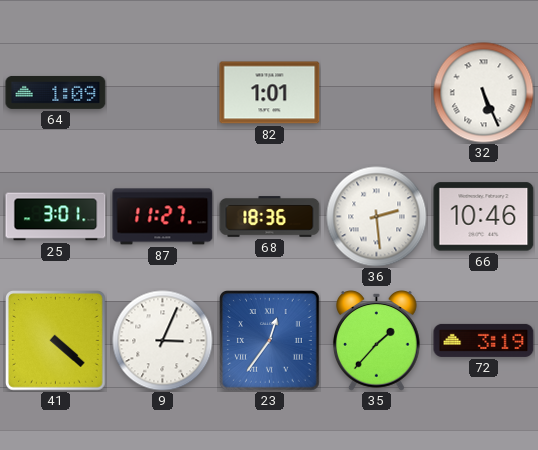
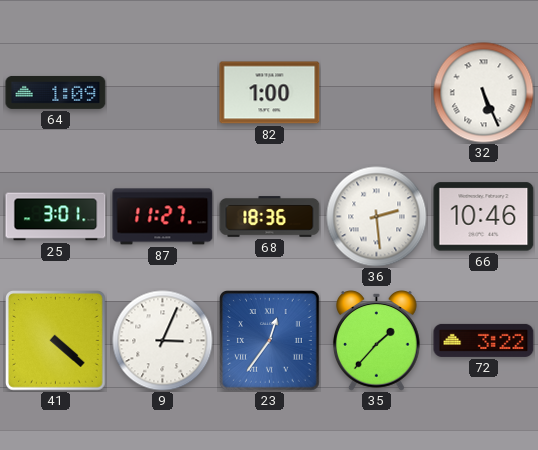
82: 1:01 -> 1:00 (270, 93)
72: 3:19 -> 3:22 (484, 340)
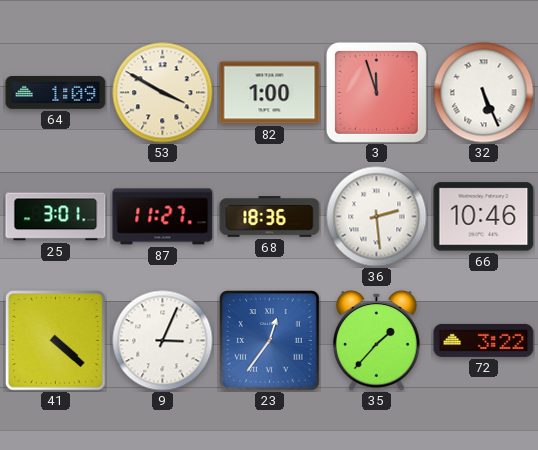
53: none -> 3:50 (163, 93)
3: none -> 11:57 (376, 92)
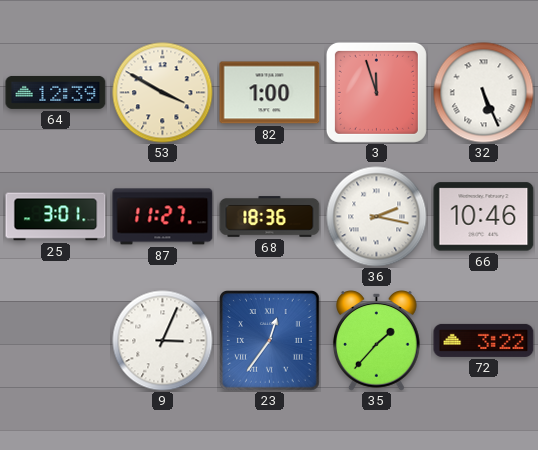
64: 1:09 -> 12:39 (56, 92)
36: 2:29 -> 2:17 (377, 217)
41: 4:22 -> none (56, 341)
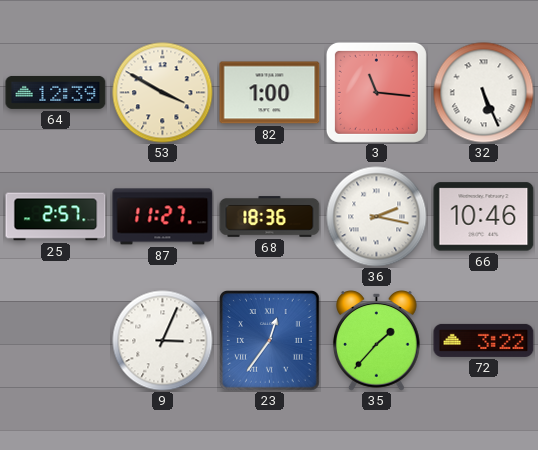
3: 11:57 -> 11:16 (376, 92)
25: 3:01 -> 2:57 (56, 217)
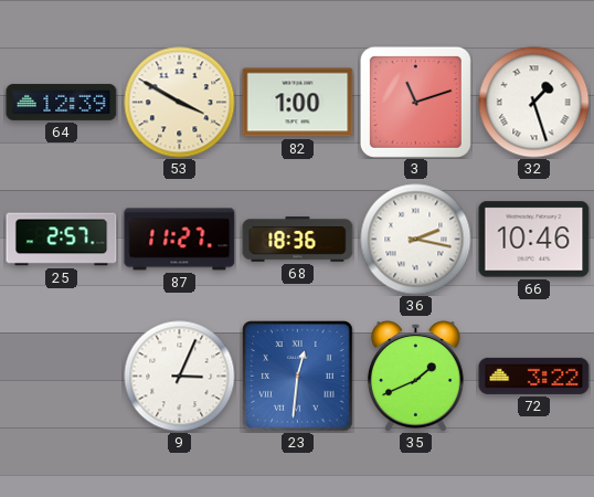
3: 11:16 -> 11:12 (415, 102)
32: 5:26 -> 1:27 (534, 103)
23: 12:36 -> 12:31 (298, 377)
35: 1:37 -> 1:41 (415, 377)
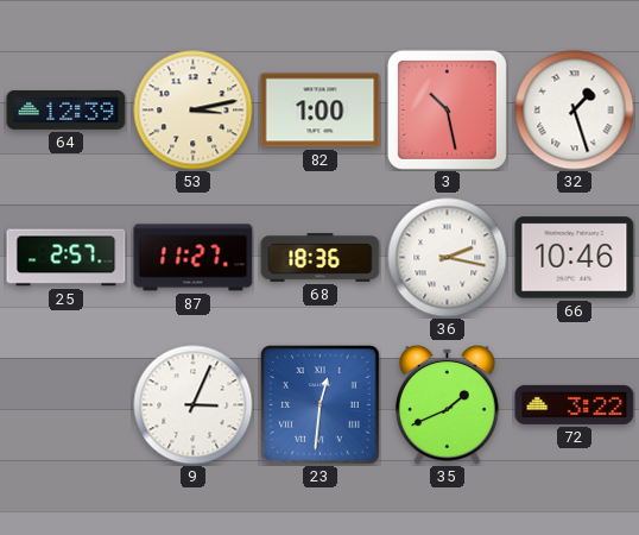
53: 3:50 -> 3:13 (194, 111)
3: 11:12 -> 10:28 (447, 109)
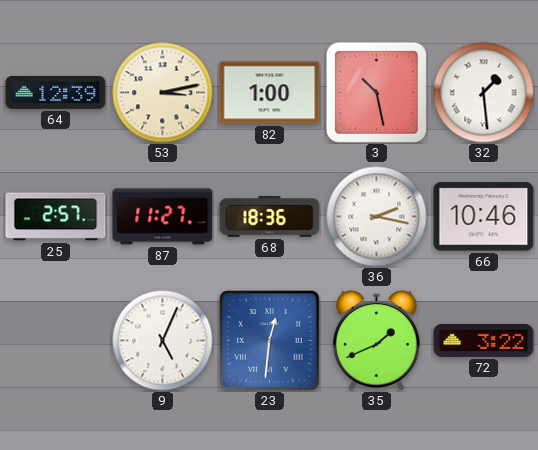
32: 1:27 -> 1:29 (484, 93)
9: 3:04 -> 5:04 (163, 341)
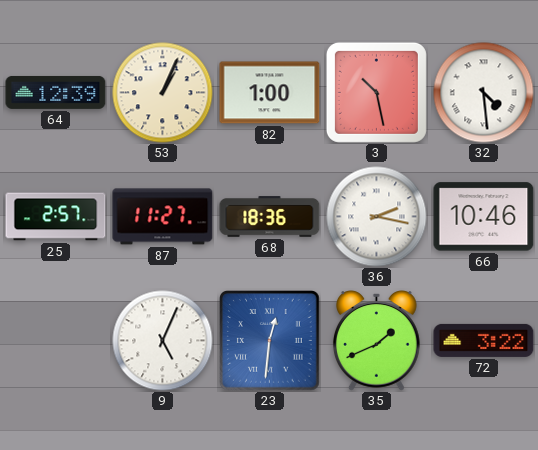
53: 3:13 -> 1:04 (163, 93)
32: 1:29 -> 4:29 (484, 93)
